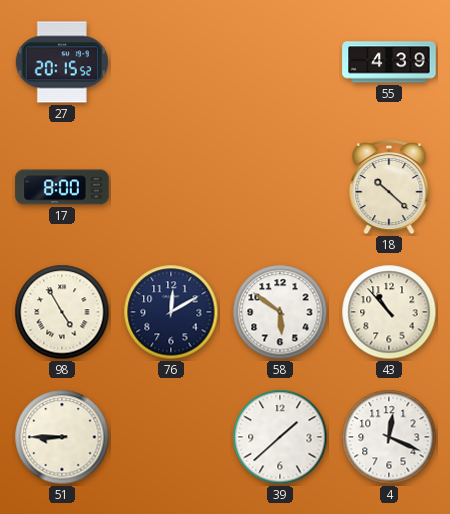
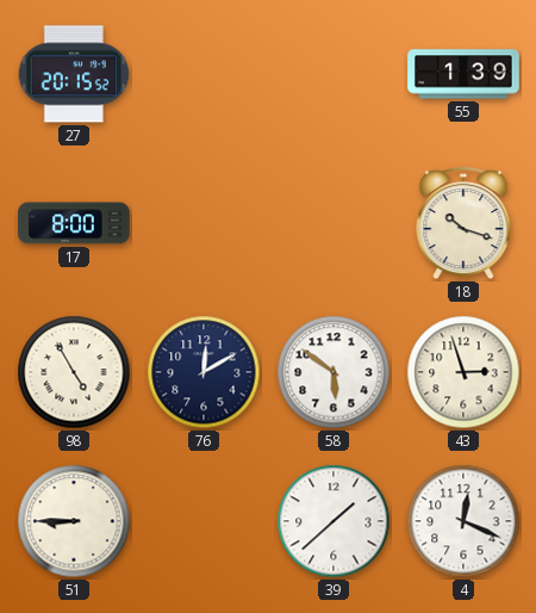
55: 4:39 -> 1:39 (463, 74)
18: 10:22 -> 10:18 (463, 223)
43: 10:53 -> 2:57 (463, 372)
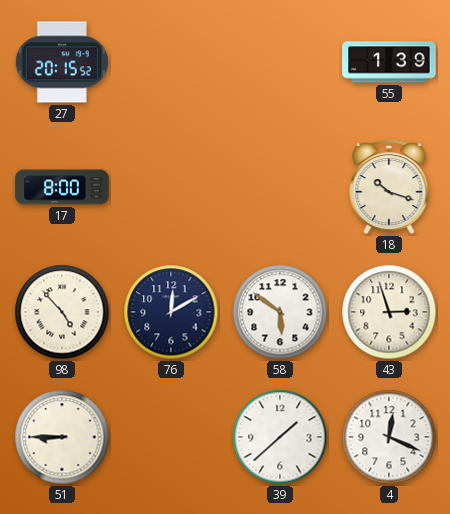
98: 4:55 -> 4:53 (62, 312)
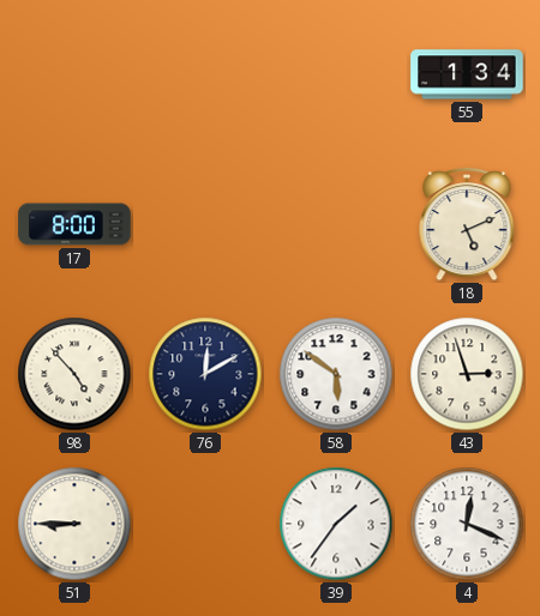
27: 20:15 -> none (62, 62)
55: 1:39 -> 1:34 (467, 74)
18: 10:18 -> 5:11 (467, 224)
39: 1:38 -> 1:36 (336, 524)
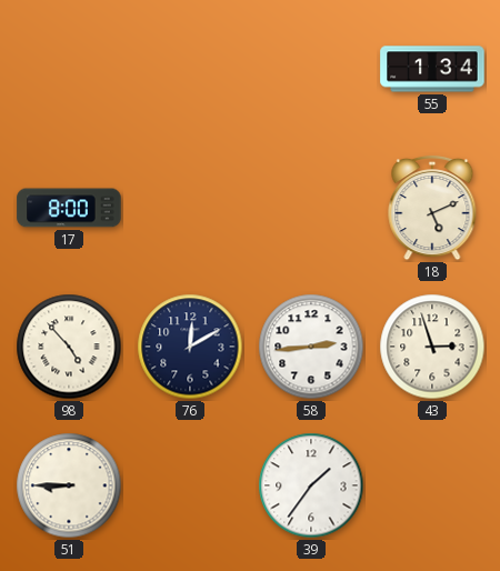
58: 5:51 -> 2:44 (311, 347)
4: 12:19 -> none (467, 524)
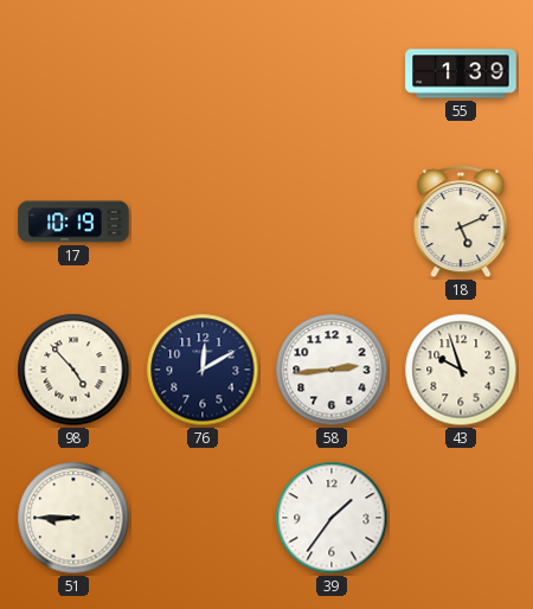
55: 1:34 -> 1:39 (461, 73)
17: 8:00 -> 10:19 (73, 222)
43: 2:57 -> 9:57 (461, 370)
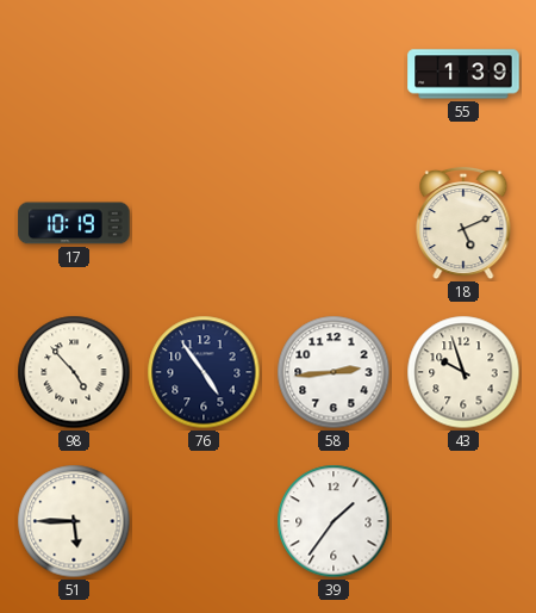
76: 12:10 -> 4:54 (204, 372)
51: 8:45 -> 5:45 (74, 521)
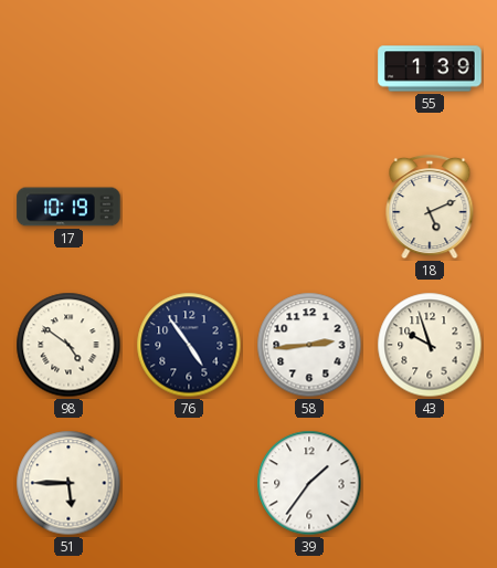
98: 4:53 -> 4:51 (68, 345)
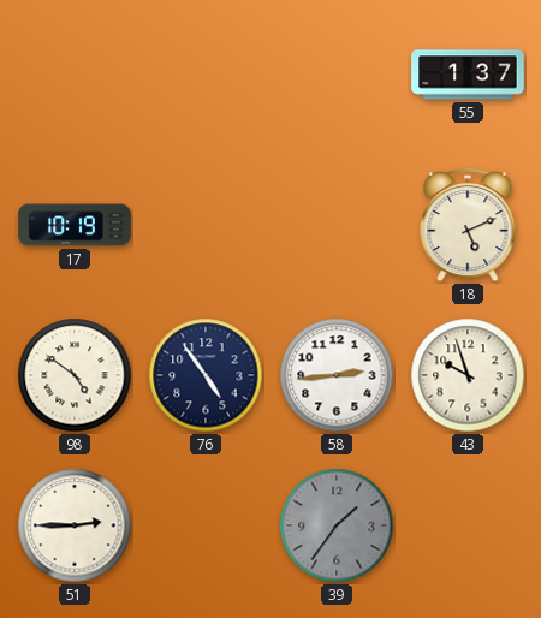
55: 1:39 -> 1:37 (468, 75)
51: 5:45 -> 2:45 (75, 525)
39 dial: white -> grey (337, 525)
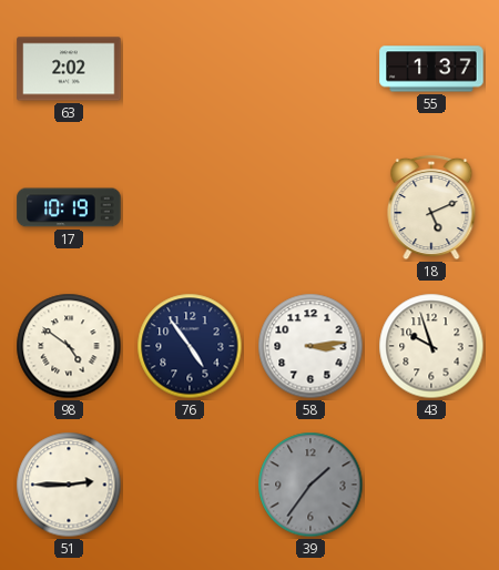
63: none -> 2:02 (69, 69)
58: 2:44 -> 3:14 (310, 346)
